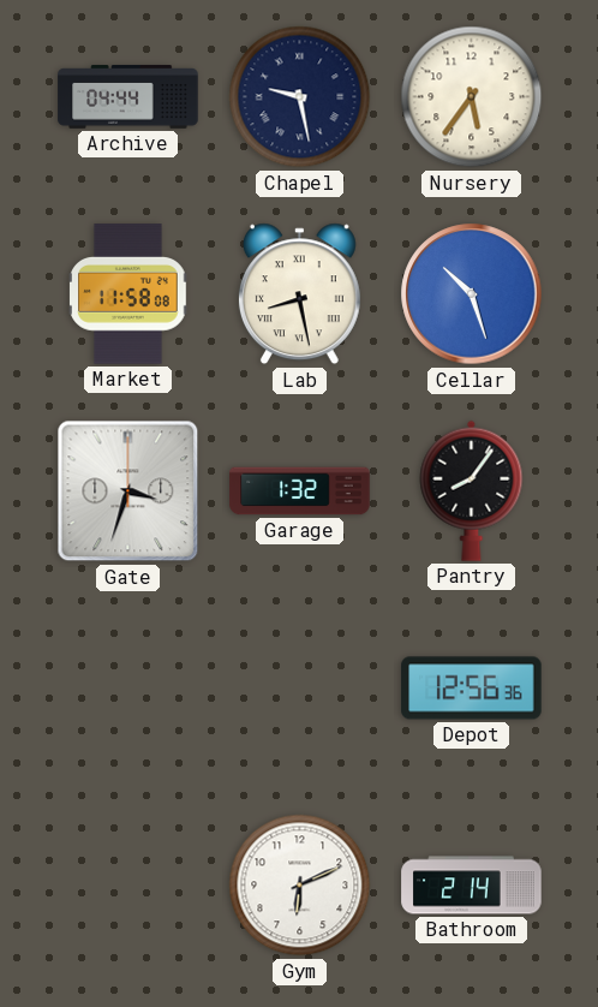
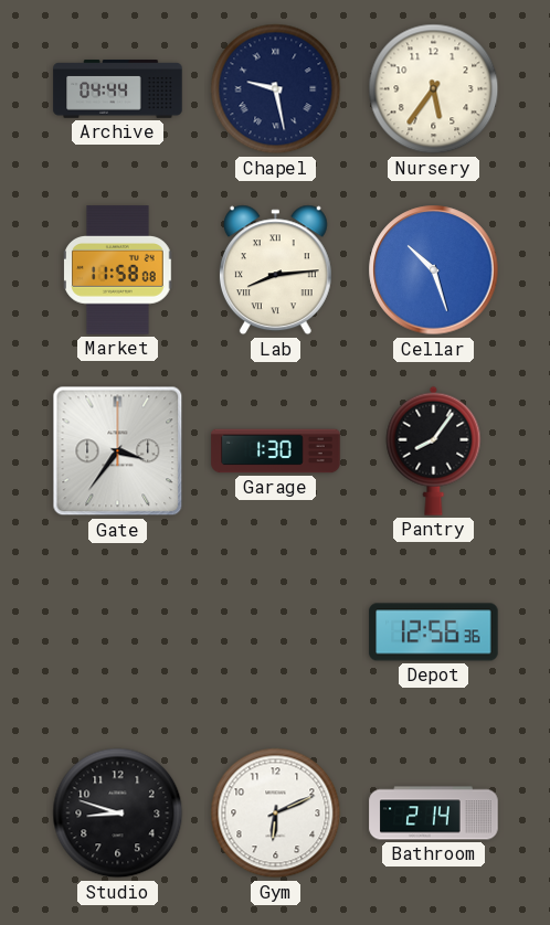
Lab: 8:28 -> 8:14 (275, 270)
Gate: 3:33 -> 3:36 (118, 451)
Garage: 1:32 -> 1:30 (276, 451)
Studio: none -> 8:48 (118, 814)
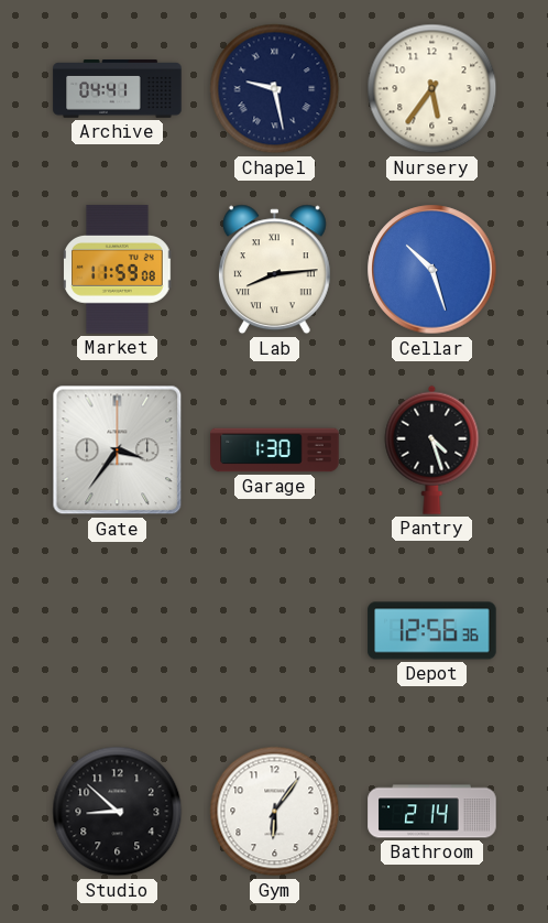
Archive: 04:44 -> 04:41 (118, 89)
Market: 11:58 -> 11:59 (118, 270)
Pantry: 8:06 -> 4:27 (432, 449)
Studio: 8:48 -> 8:52 (118, 812)
Gym: 6:11 -> 6:06 (275, 812)
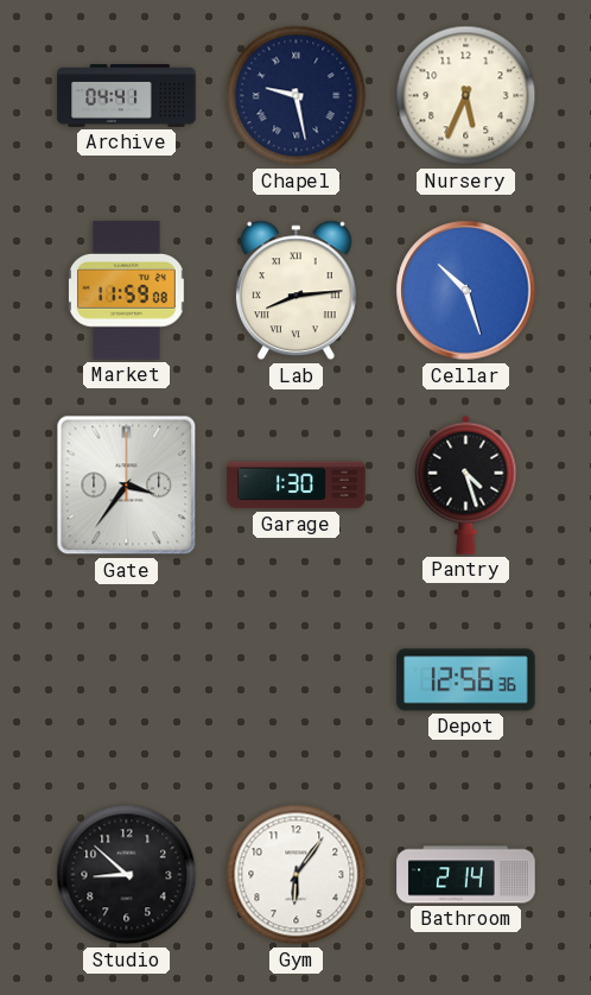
Nursery: 5:36 -> 5:34 (466, 96)
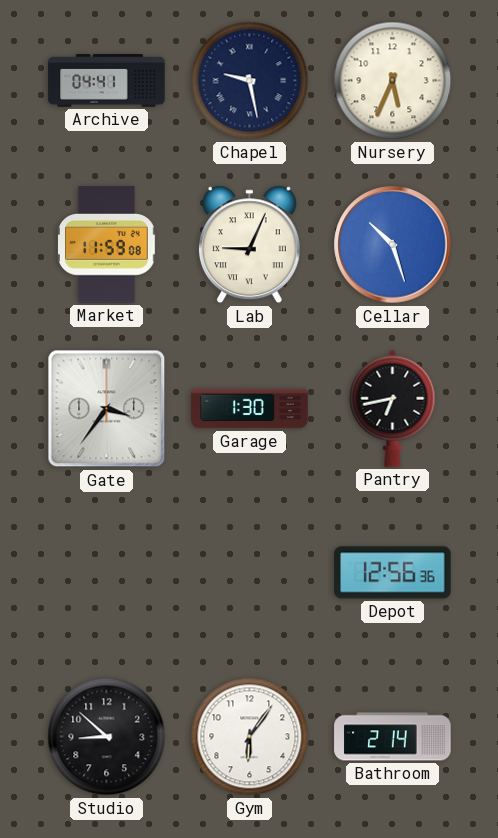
Lab: 8:14 -> 9:04 (249, 245)
Pantry: 4:27 -> 6:43 (393, 408)
